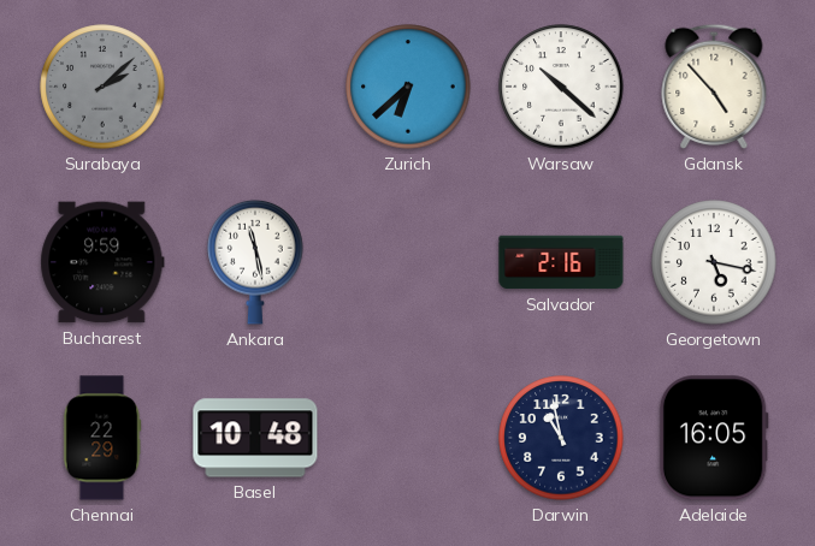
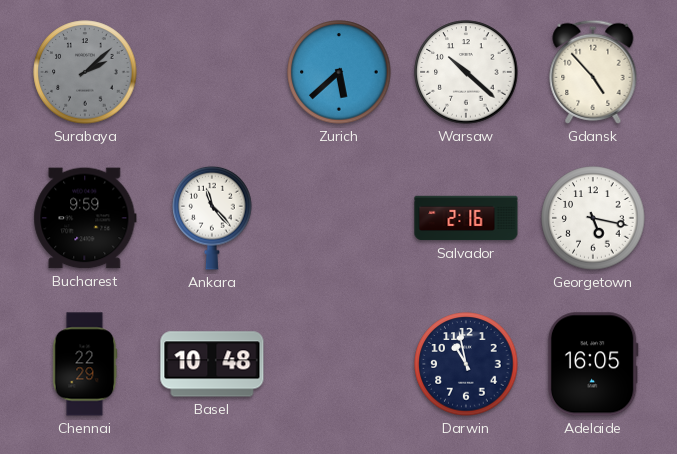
Zurich: 6:38 -> 5:38 (339, 72)
Ankara: 11:28 -> 11:23 (212, 218)
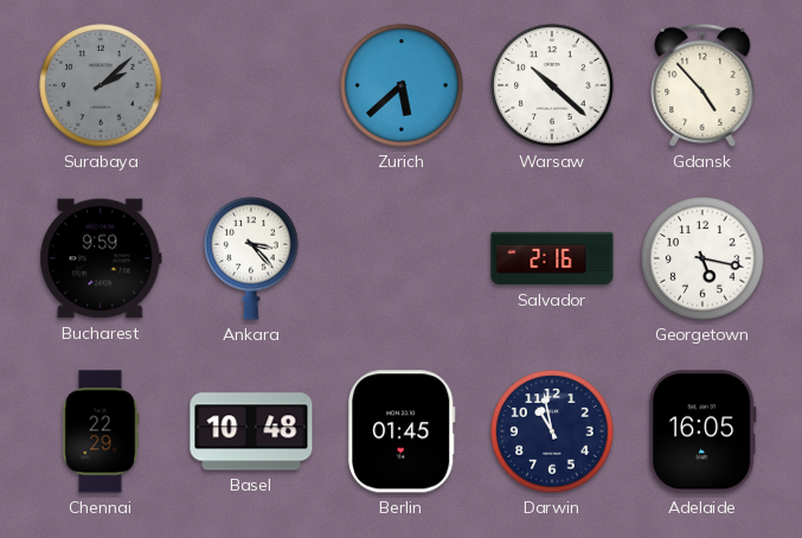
Ankara: 11:23 -> 3:23 (251, 258)
Berlin: none -> 01:45 (402, 431)
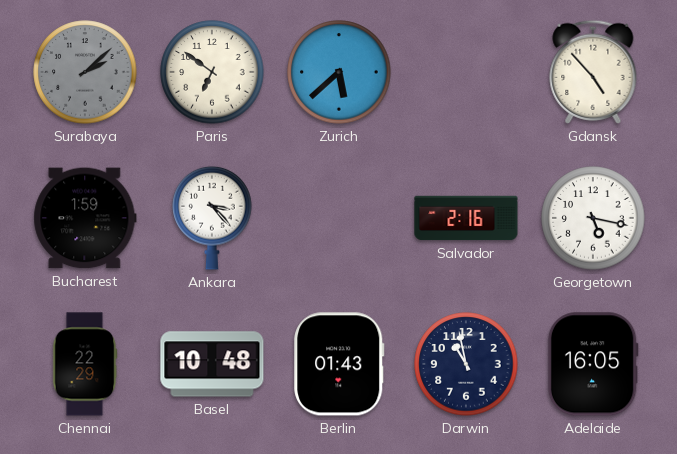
Paris: none -> 6:51 (212, 72)
Warsaw: 10:22 -> none (552, 85)
Bucharest: 9:59 -> 1:59 (85, 218)
Berlin: 01:45 -> 01:43 (339, 364)
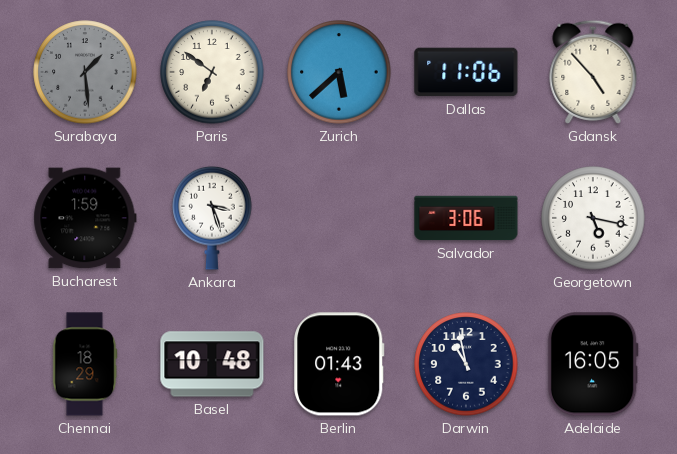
Surabaya: 2:08 -> 1:29 (85, 72)
Dallas: none -> 11:06 (466, 72)
Ankara: 3:23 -> 3:27 (212, 218)
Salvador: 2:16 -> 3:06 (466, 218)
Chennai: 22:29 -> 18:29 (85, 364)
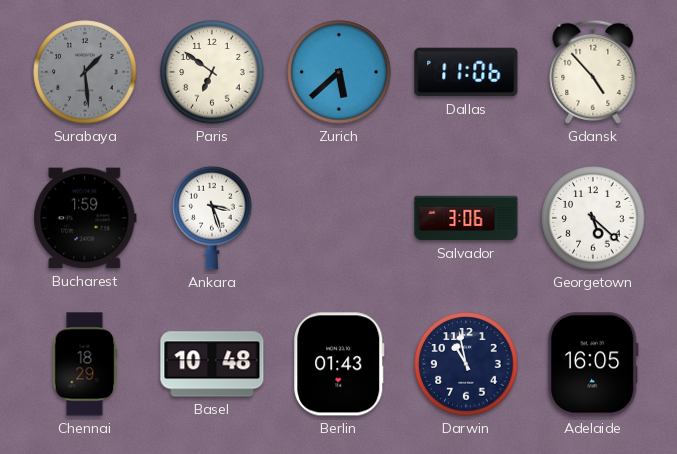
Georgetown: 5:17 -> 5:22 (593, 218)
